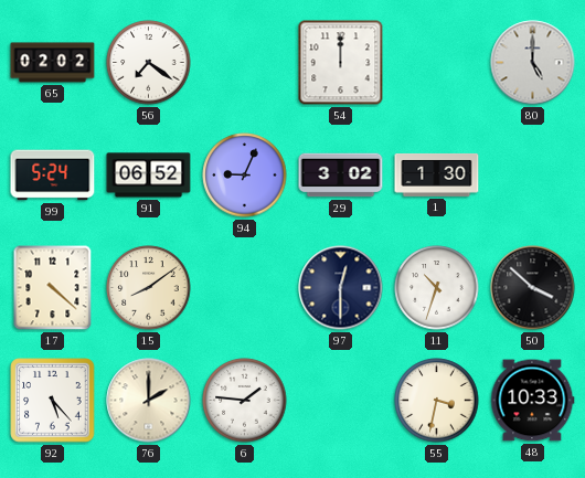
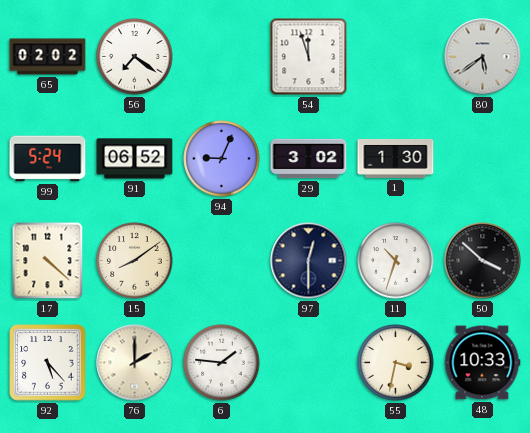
54: 12:00 -> 11:57 (309, 57)
80: 5:00 -> 5:39 (483, 57)
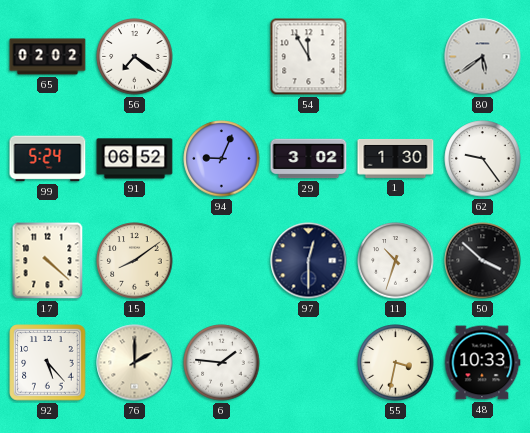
54: 11:57 -> 11:55 (309, 57)
62: none -> 9:24 (483, 159)
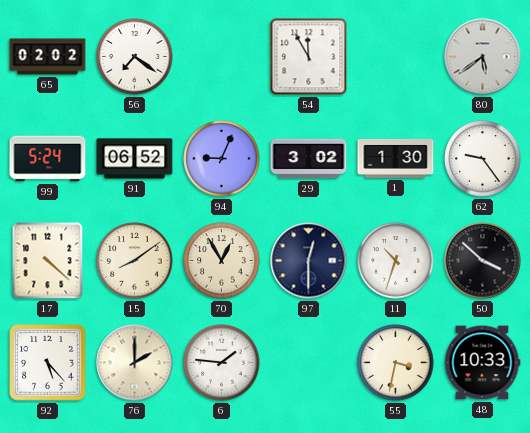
70: none -> 12:55 (222, 261)
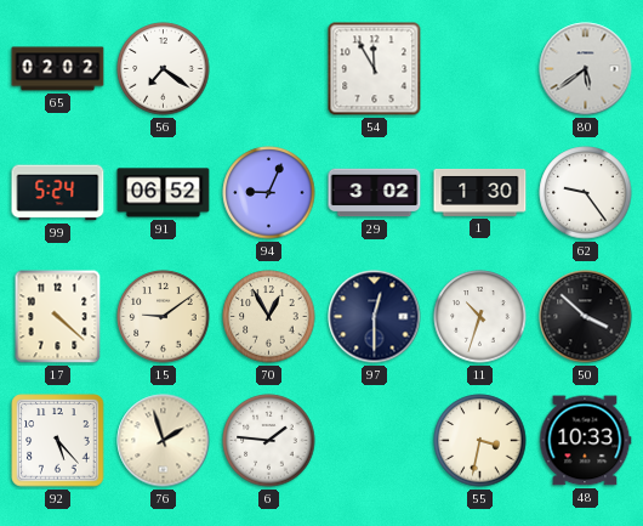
15: 8:09 -> 9:09 (164, 317)
76: 2:00 -> 1:57 (164, 441)
